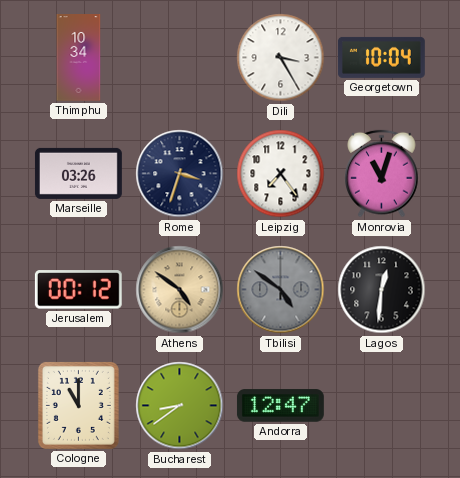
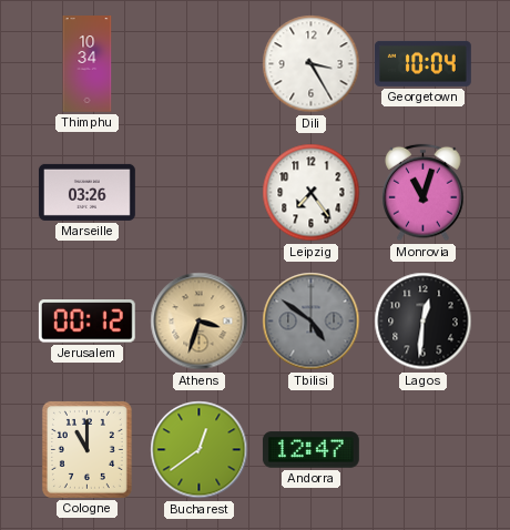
Rome: 3:33 -> none (180, 174)
Athens: 4:51 -> 3:33 (200, 322)
Bucharest: 8:39 -> 12:39 (200, 450)
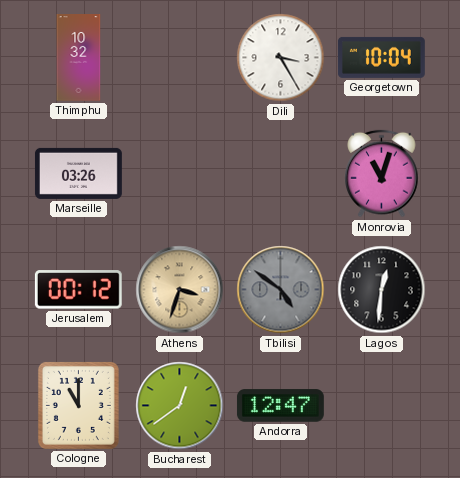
Thimphu: 10:34 -> 10:32 (79, 58)
Leipzig: 7:24 -> none (312, 193)
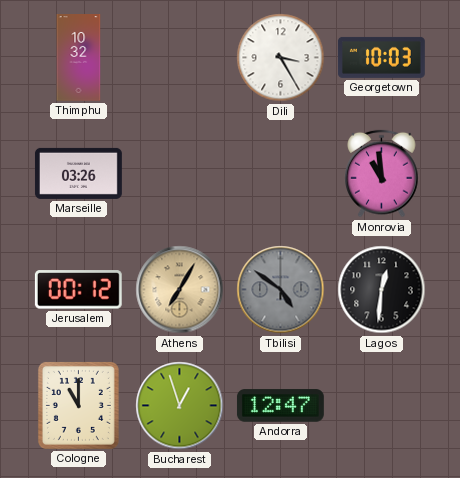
Georgetown: 10:04 -> 10:03 (381, 57)
Monrovia: 11:03 -> 10:59 (382, 174)
Athens: 3:33 -> 7:05 (180, 290)
Bucharest: 12:39 -> 12:57 (180, 406)
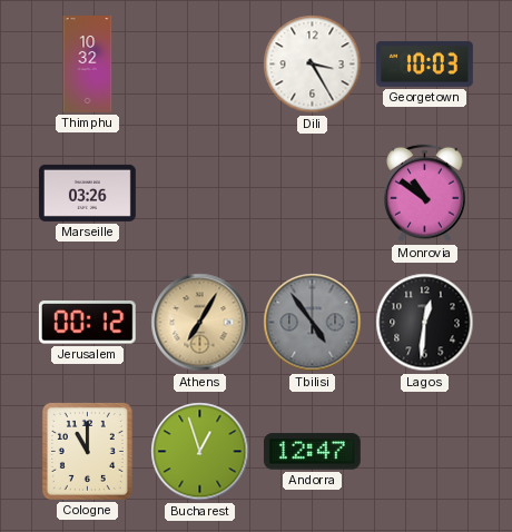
Monrovia: 10:59 -> 10:51 (425, 194)
Tbilisi: 4:51 -> 4:54 (313, 323)
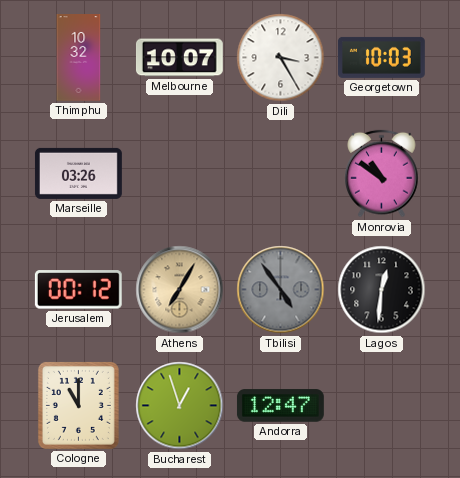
Melbourne: none -> 10:07 (179, 58)
